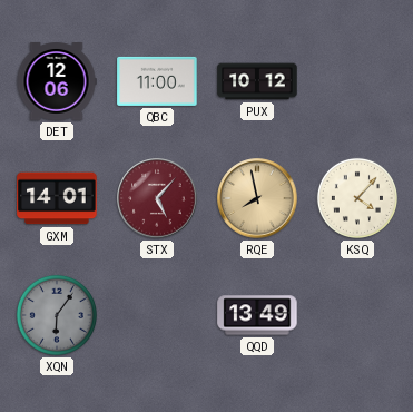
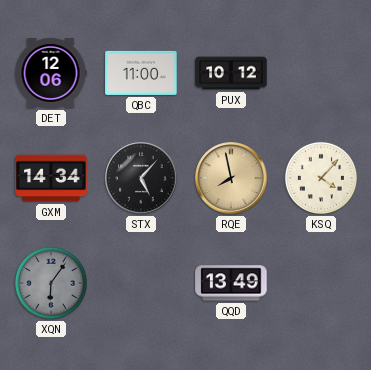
GXM: 14:01 -> 14:34 (51, 178)
STX dial: burgundy -> black (141, 178)
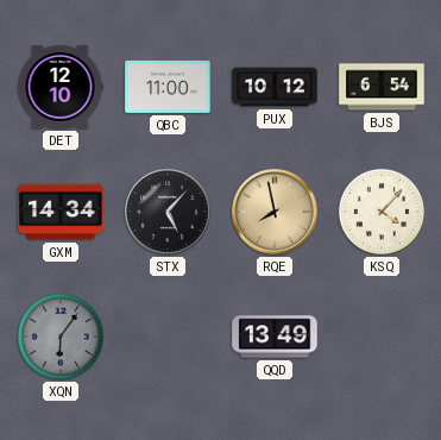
DET: 12:06 -> 12:10 (61, 88)
BJS: none -> 6:54 (382, 87)
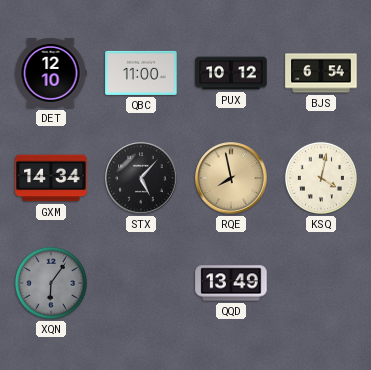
KSQ: 4:07 -> 4:02 (321, 178)
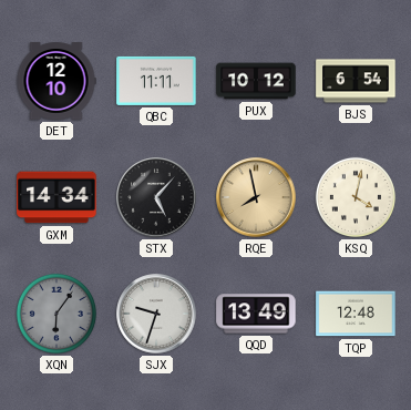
QBC: 11:00 -> 11:11 (156, 81)
SJX: none -> 9:33 (156, 314)
TQP: none -> 12:48 (356, 314)
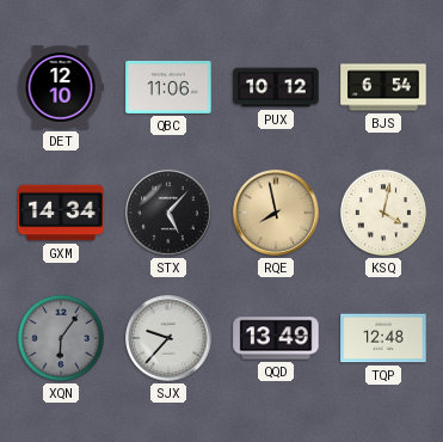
QBC: 11:11 -> 11:06 (168, 87)
SJX: 9:33 -> 9:37 (168, 338)
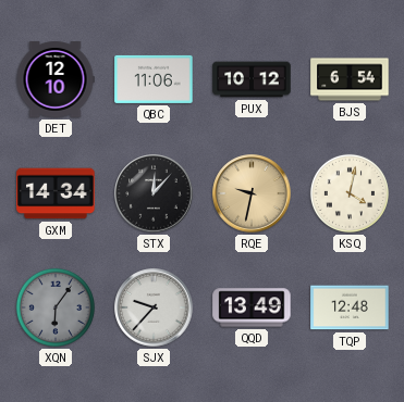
STX: 5:07 -> 12:07 (154, 193)
RQE: 7:58 -> 9:32 (252, 193)
